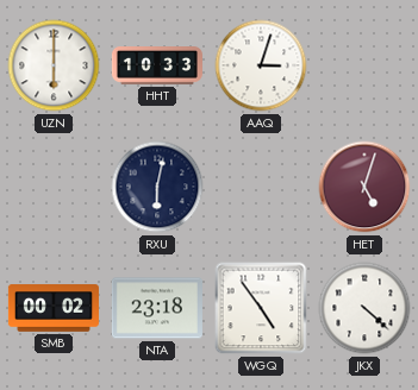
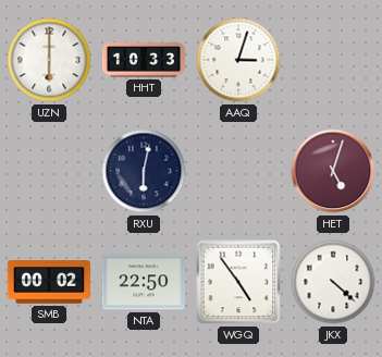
NTA: 23:18 -> 22:50 (144, 282)
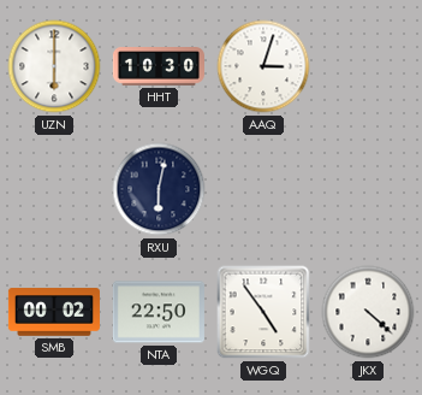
HHT: 10:33 -> 10:30 (159, 67)
HET: 5:03 -> none (333, 171)
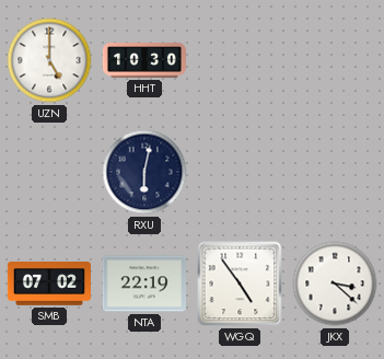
UZN: 6:00 -> 5:00 (49, 60)
AAQ: 3:03 -> none (263, 66)
SMB: 00:02 -> 07:02 (49, 283)
NTA: 22:50 -> 22:19 (144, 283)
JKX: 4:22 -> 3:22 (335, 283)
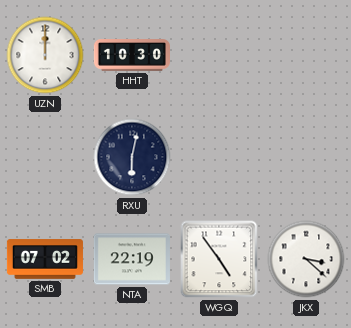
UZN: 5:00 -> 12:00 (45, 55)
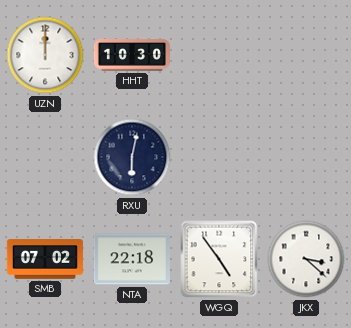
NTA: 22:19 -> 22:18 (132, 259)
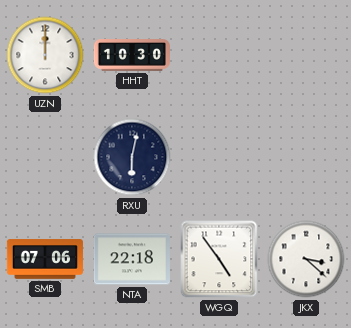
SMB: 07:02 -> 07:06 (45, 259)
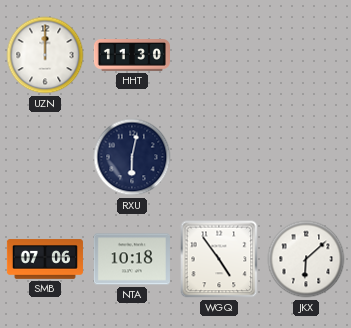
HHT: 10:30 -> 11:30 (132, 56)
NTA: 22:18 -> 10:18 (132, 259)
JKX: 3:22 -> 6:08 (306, 259)
